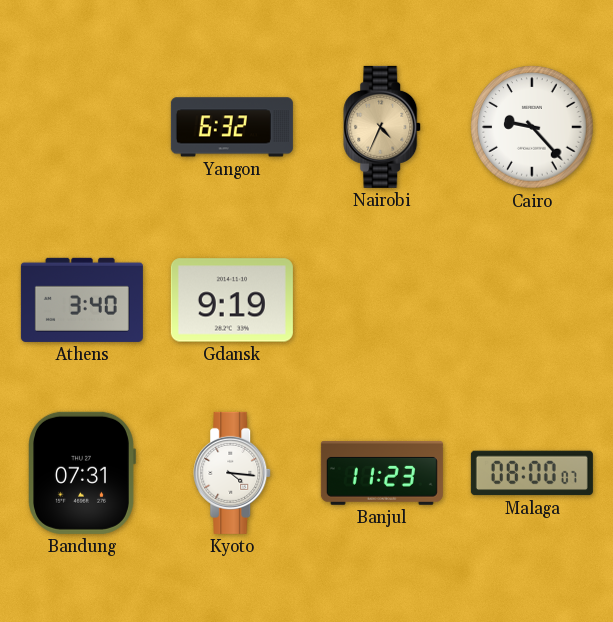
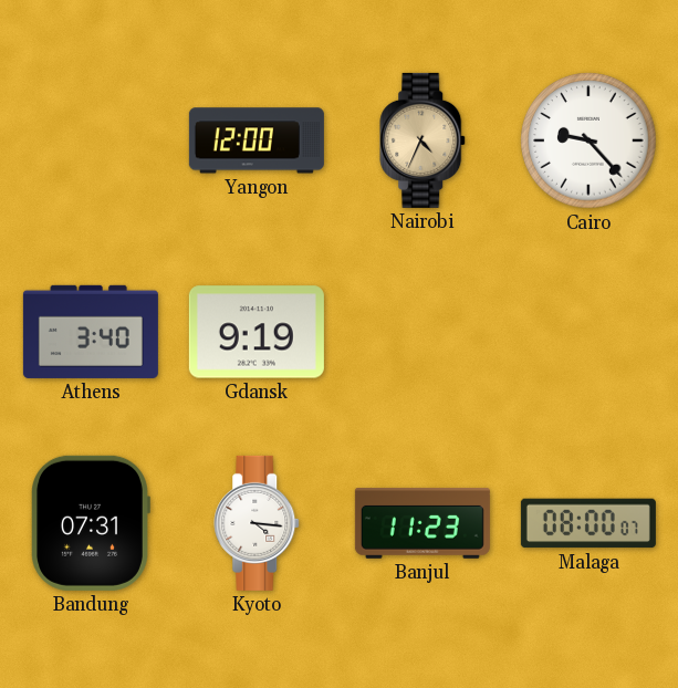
Yangon: 6:32 -> 12:00 (257, 140)
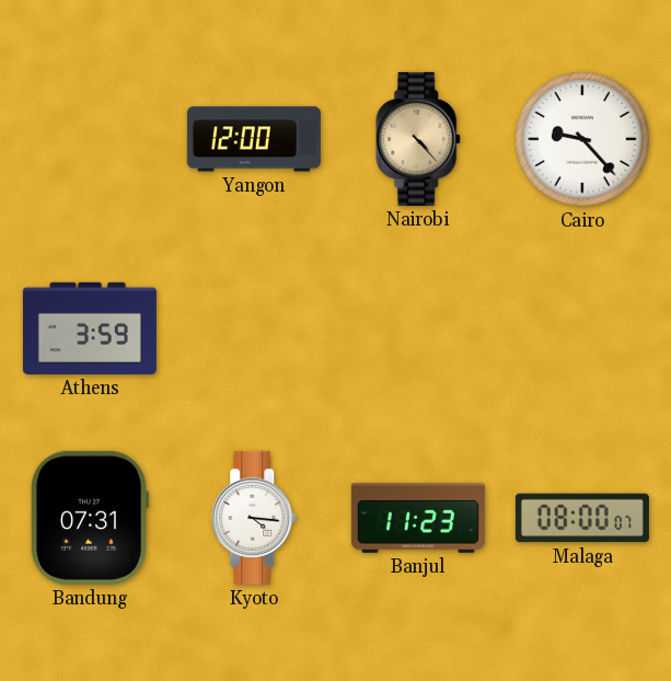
Nairobi: 4:34 -> 4:23 (419, 139)
Athens: 3:40 -> 3:59 (90, 328)
Gdansk: 9:19 -> none (257, 332)
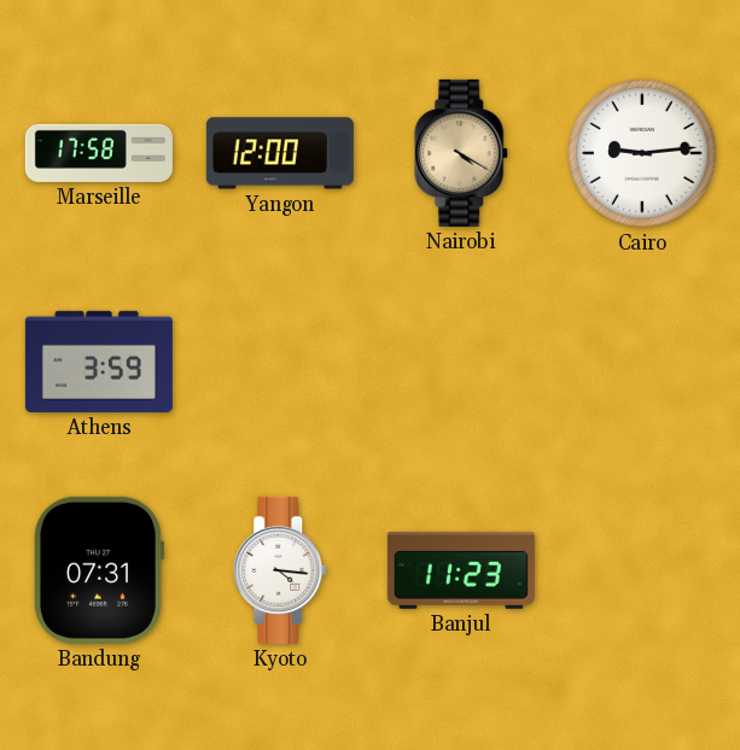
Marseille: none -> 17:58 (99, 153)
Nairobi: 4:23 -> 4:20 (462, 153)
Cairo: 9:23 -> 9:14 (642, 153)
Malaga: 08:00 -> none (582, 518)
